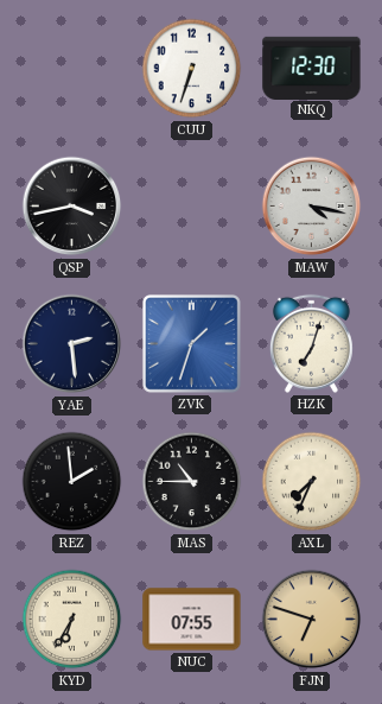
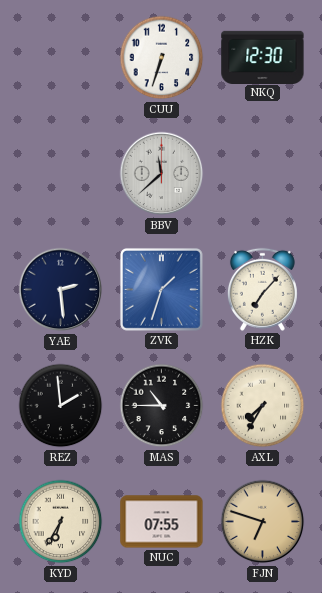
QSP: 3:43 -> none (72, 207)
BBV: none -> 11:38 (162, 174)
MAW: 4:17 -> none (312, 207)
HZK: 7:03 -> 7:07 (262, 289)
AXL: 7:34 -> 7:35 (263, 406)
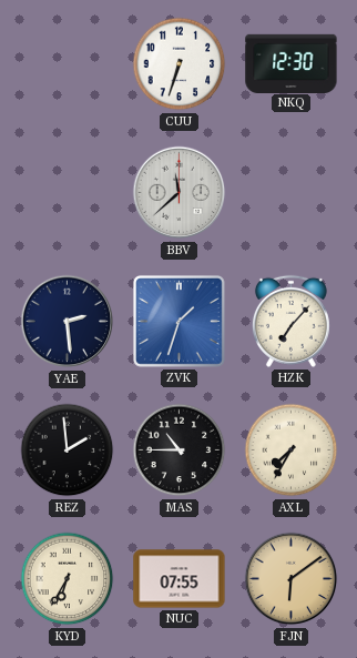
FJN: 6:48 -> 6:09 (292, 579)
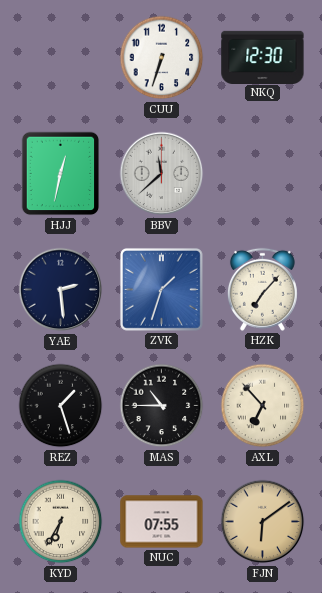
HJJ: none -> 12:32 (61, 174)
REZ: 1:59 -> 1:27 (61, 406)
AXL: 7:35 -> 6:53 (263, 406)
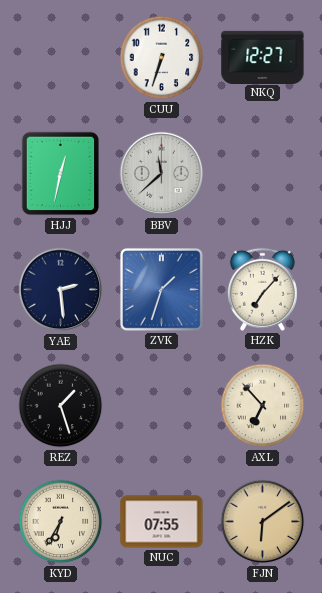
NKQ: 12:30 -> 12:27 (263, 57)
MAS: 10:45 -> none (162, 406)
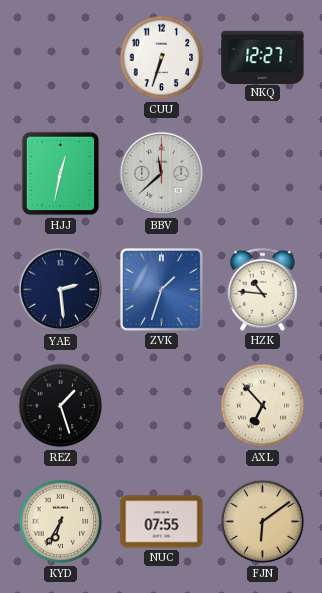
HZK: 7:07 -> 10:46 (262, 289)
